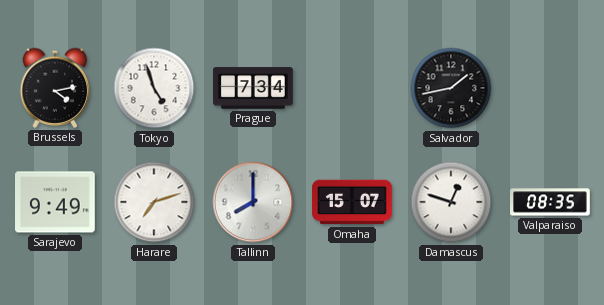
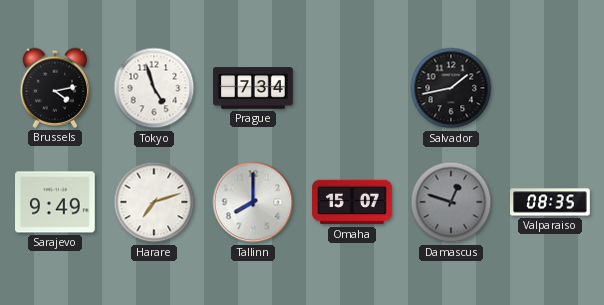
Damascus dial: white -> grey (451, 202)
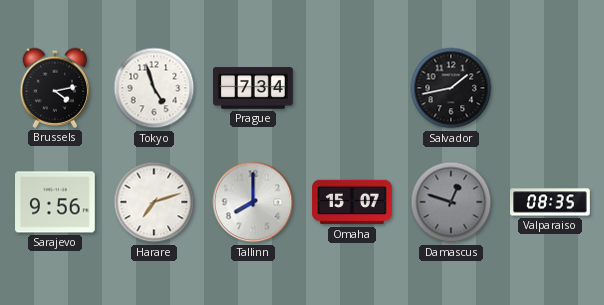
Sarajevo: 9:49 -> 9:56 (56, 202)
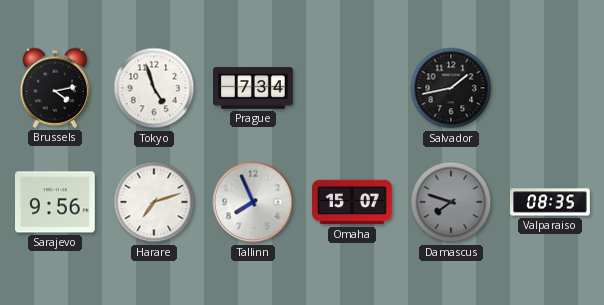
Tallinn: 8:00 -> 7:56 (253, 202)
Damascus: 12:48 -> 7:48 (451, 202)
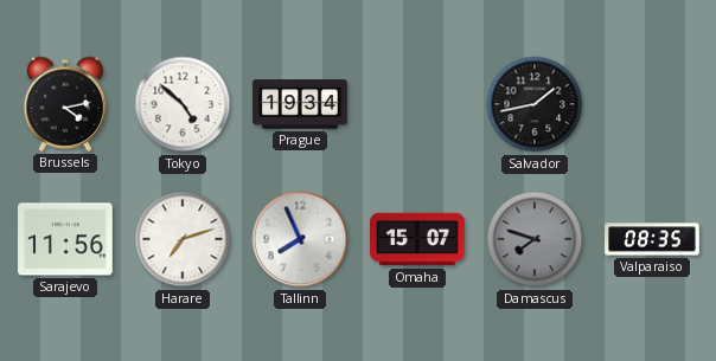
Tokyo: 4:57 -> 4:52 (183, 104)
Prague: 7:34 -> 19:34 (300, 104)
Sarajevo: 9:56 -> 11:56 (66, 239)
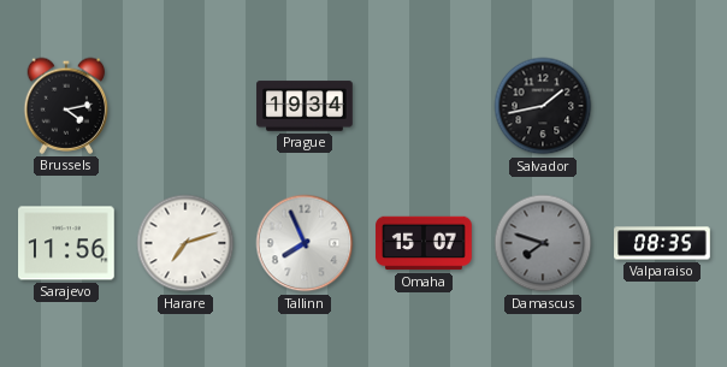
Tokyo: 4:52 -> none (183, 104)
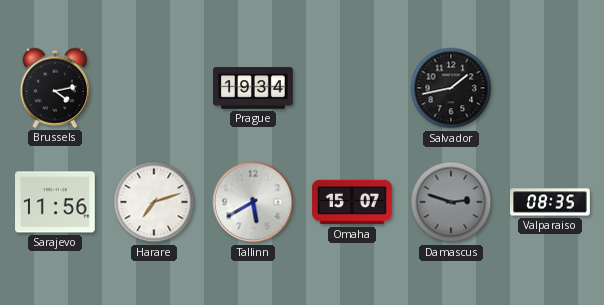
Tallinn: 7:56 -> 5:40 (253, 202)
Damascus: 7:48 -> 2:48 (451, 202)
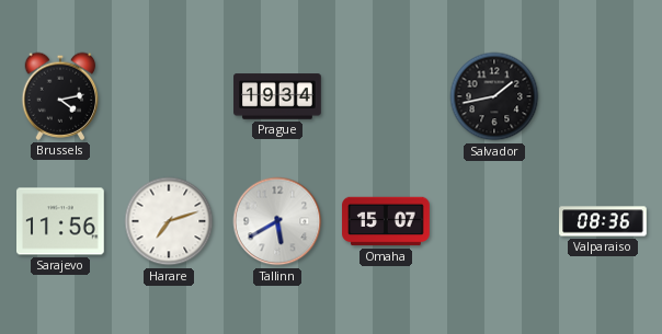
Damascus: 2:48 -> none (451, 202)
Valparaiso: 08:35 -> 08:36 (603, 221)
